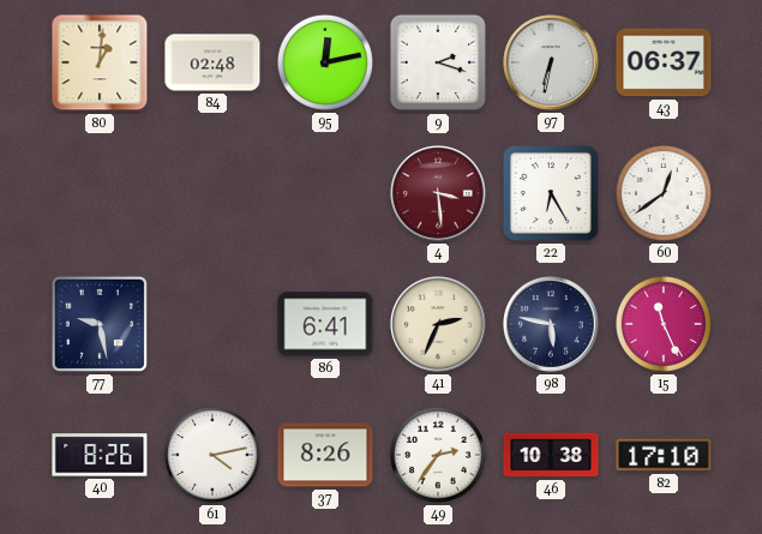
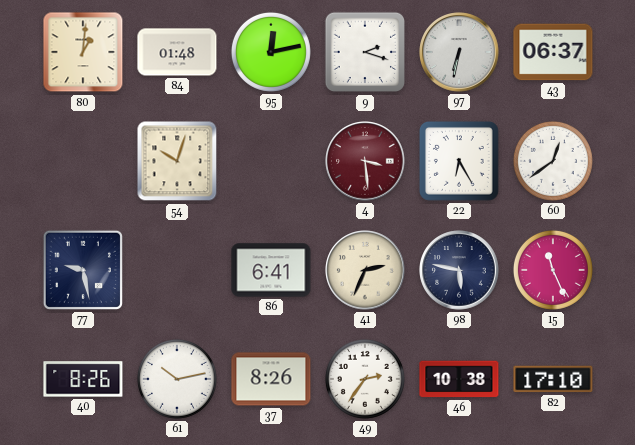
84: 02:48 -> 01:48 (177, 52)
54: none -> 10:03 (177, 161)
61: 4:13 -> 10:13 (177, 379)
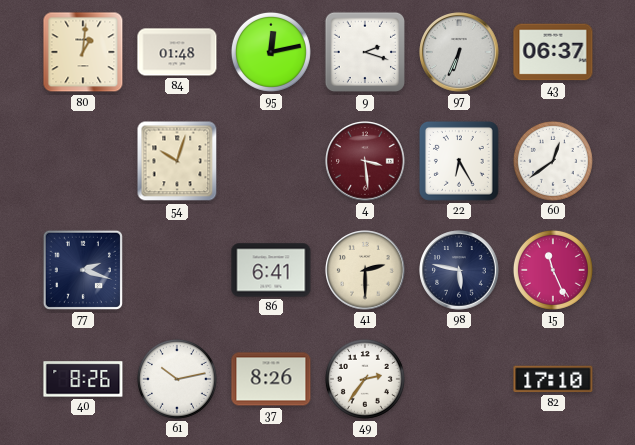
97: 6:32 -> 6:34 (459, 52)
77: 9:28 -> 2:18 (83, 270)
41: 2:34 -> 2:30 (365, 270)
46: 10:38 -> none (459, 379)
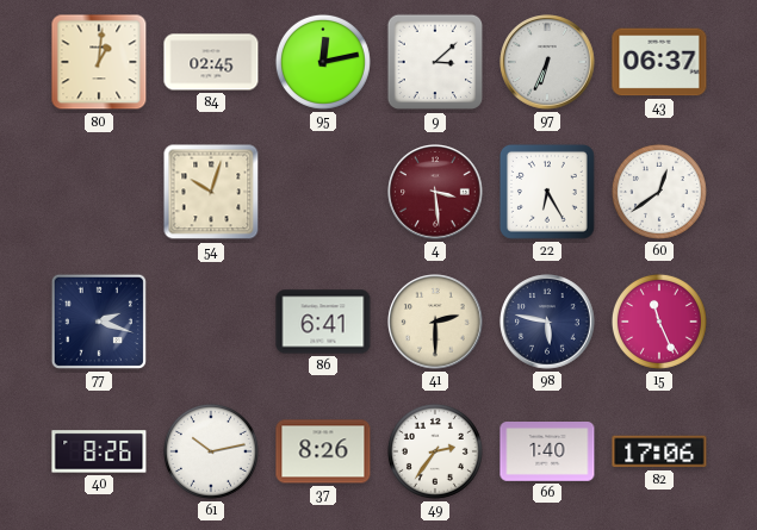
84: 01:48 -> 02:45 (211, 62)
9: 2:18 -> 3:08 (435, 62)
66: none -> 1:40 (547, 453)
82: 17:10 -> 17:06 (659, 451)
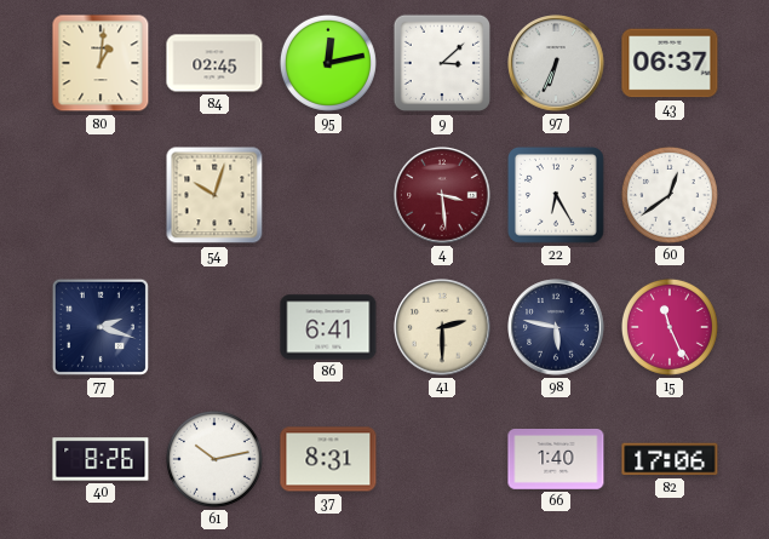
37: 8:26 -> 8:31 (328, 459)
49: 2:36 -> none (435, 451)
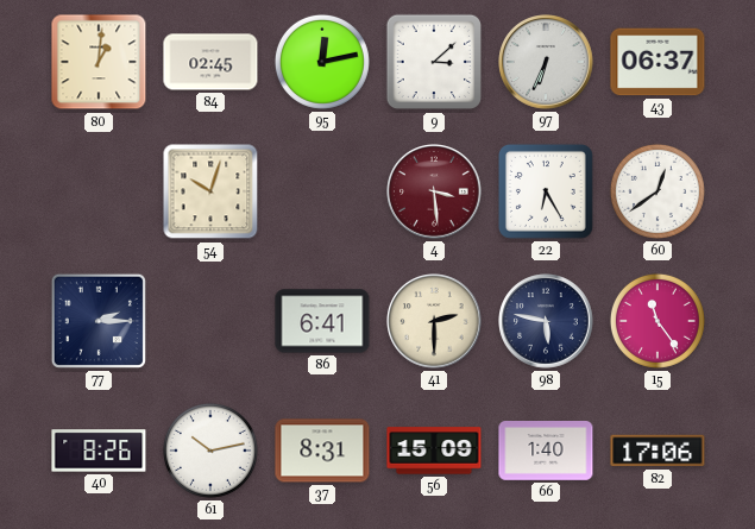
77: 2:18 -> 2:15 (99, 321)
15: 11:26 -> 11:24 (658, 321)
56: none -> 15:09 (434, 451)
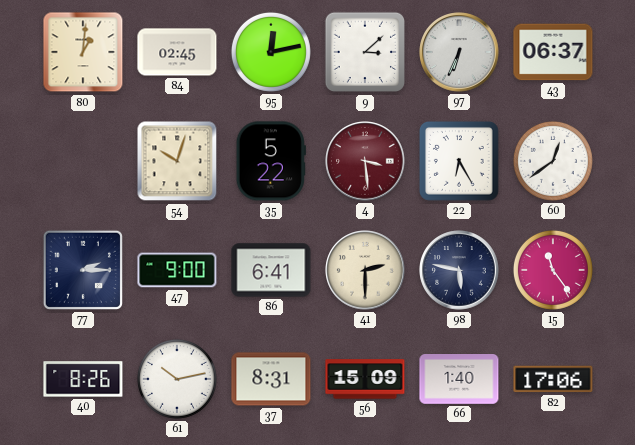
35: none -> 5:22 (271, 161)
47: none -> 9:00 (177, 270)
